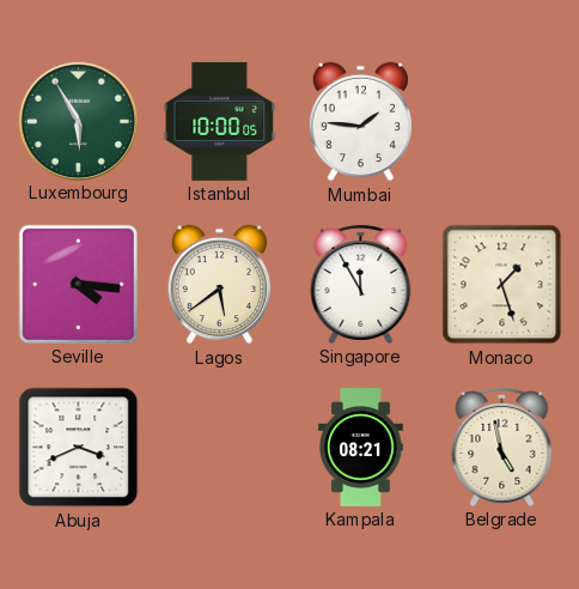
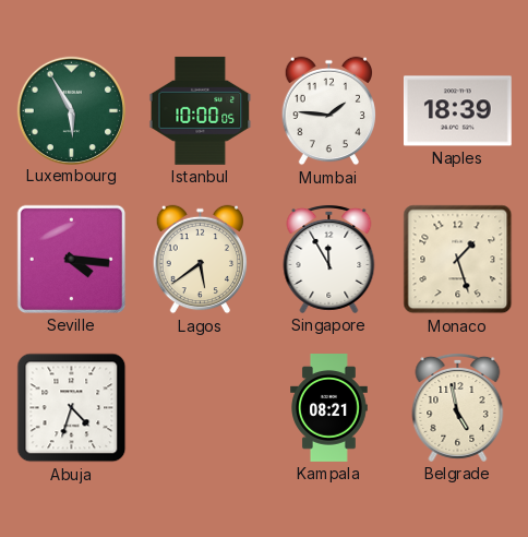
Naples: none -> 18:39 (457, 111)
Abuja: 3:41 -> 4:33 (72, 408)
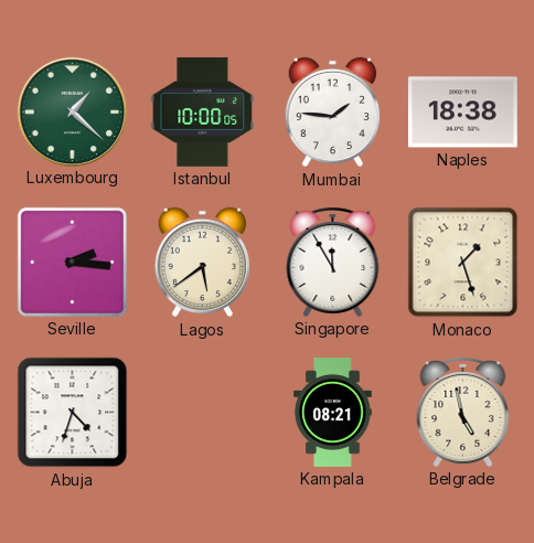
Luxembourg: 5:55 -> 1:22 (72, 111)
Naples: 18:39 -> 18:38 (462, 113)
Seville: 4:16 -> 2:16 (72, 262)
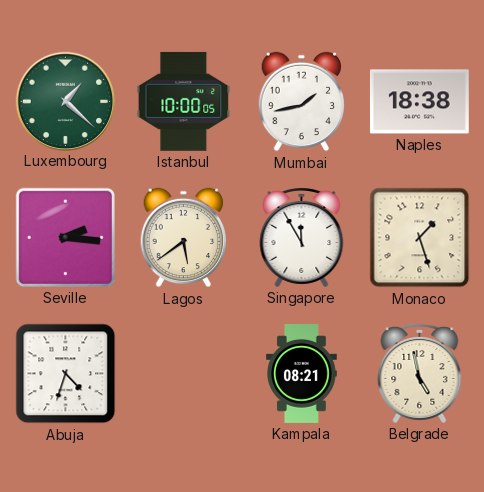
Mumbai: 1:46 -> 1:43 (302, 102)
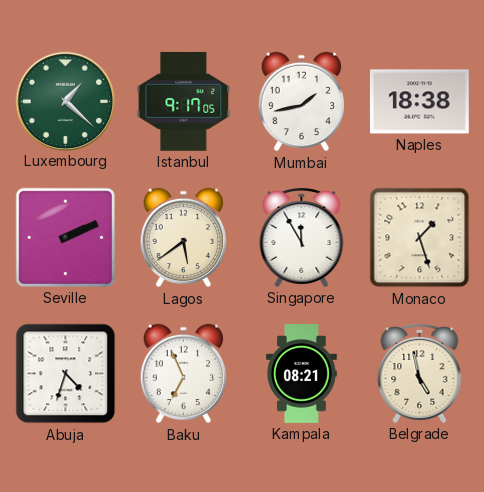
Istanbul: 10:00 -> 9:17 (184, 101)
Seville: 2:16 -> 2:11 (65, 237)
Baku: none -> 6:56 (184, 374)
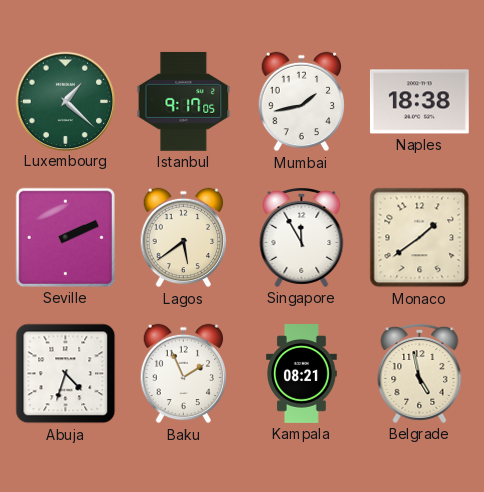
Monaco: 1:27 -> 1:39 (420, 238)
Baku: 6:56 -> 1:56 (184, 374)
